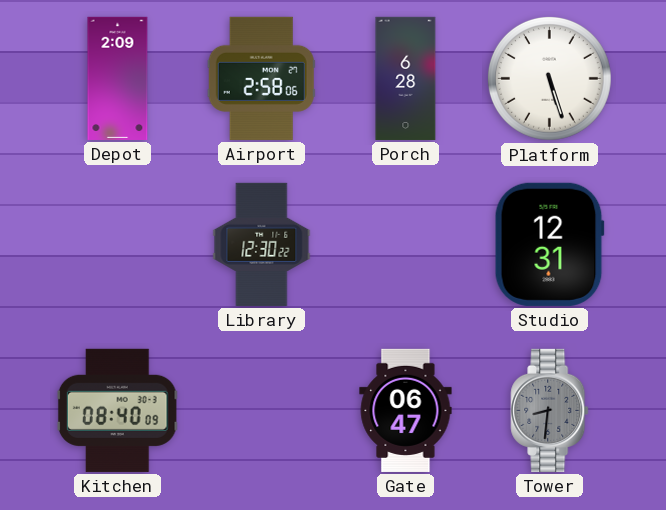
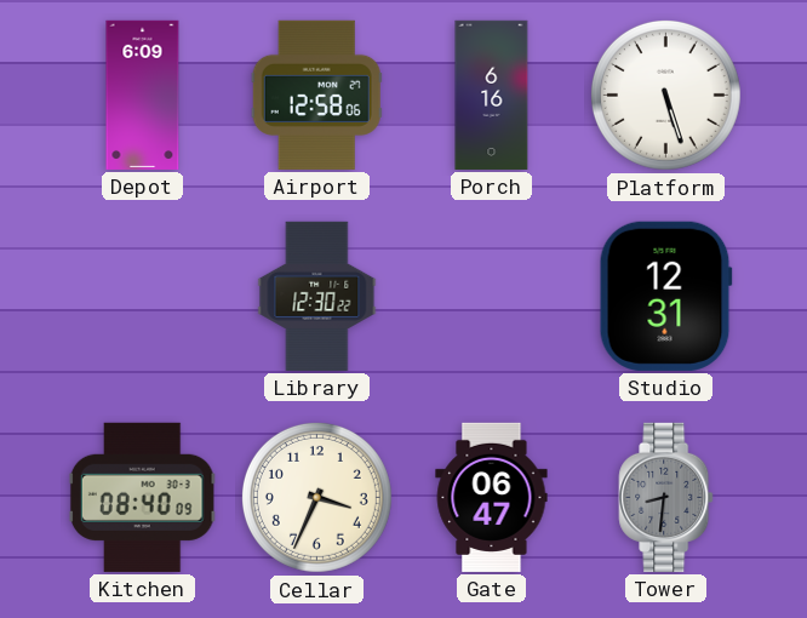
Depot: 2:09 -> 6:09 (143, 95)
Airport: 2:58 -> 12:58 (316, 95)
Porch: 6:28 -> 6:16 (492, 95)
Cellar: none -> 3:34 (316, 497)
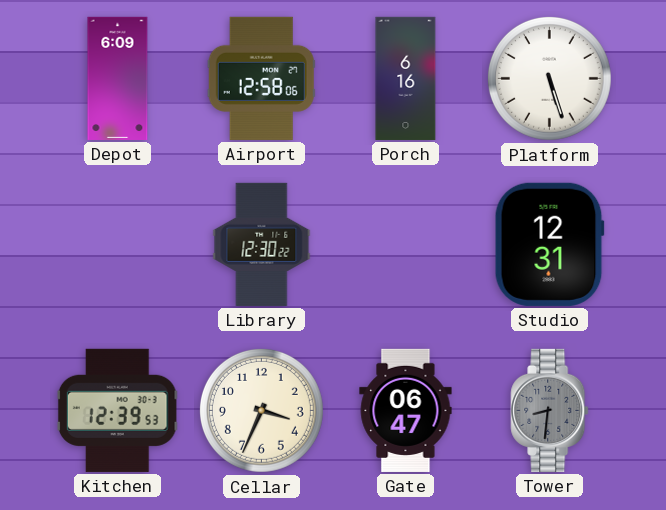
Kitchen: 08:40 -> 12:39 (117, 410)
